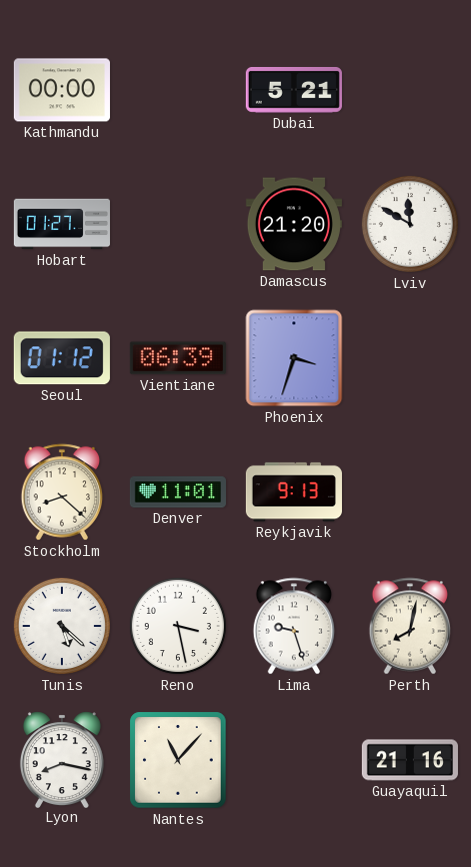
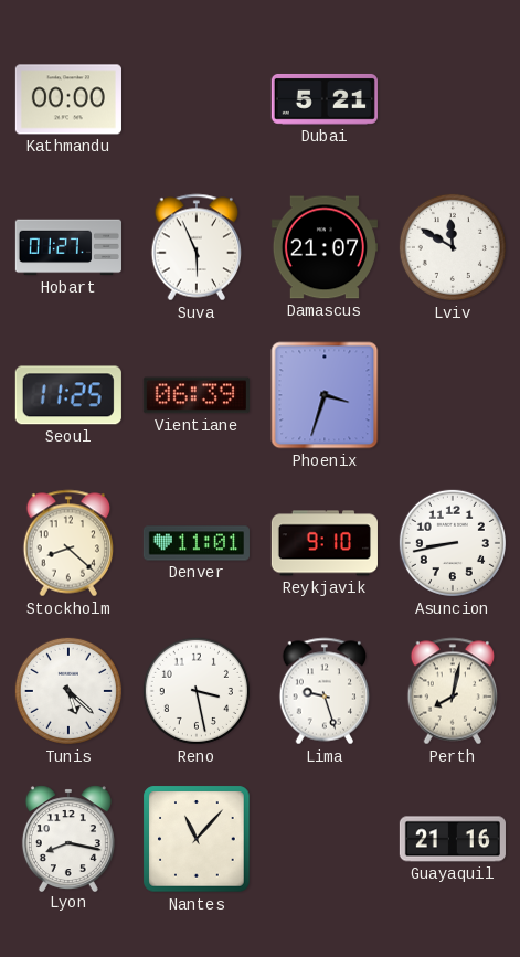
Suva: none -> 5:56 (197, 247)
Damascus: 21:20 -> 21:07 (325, 247)
Seoul: 01:12 -> 11:25 (68, 395)
Reykjavik: 9:13 -> 9:10 (325, 543)
Asuncion: none -> 8:43 (453, 543)
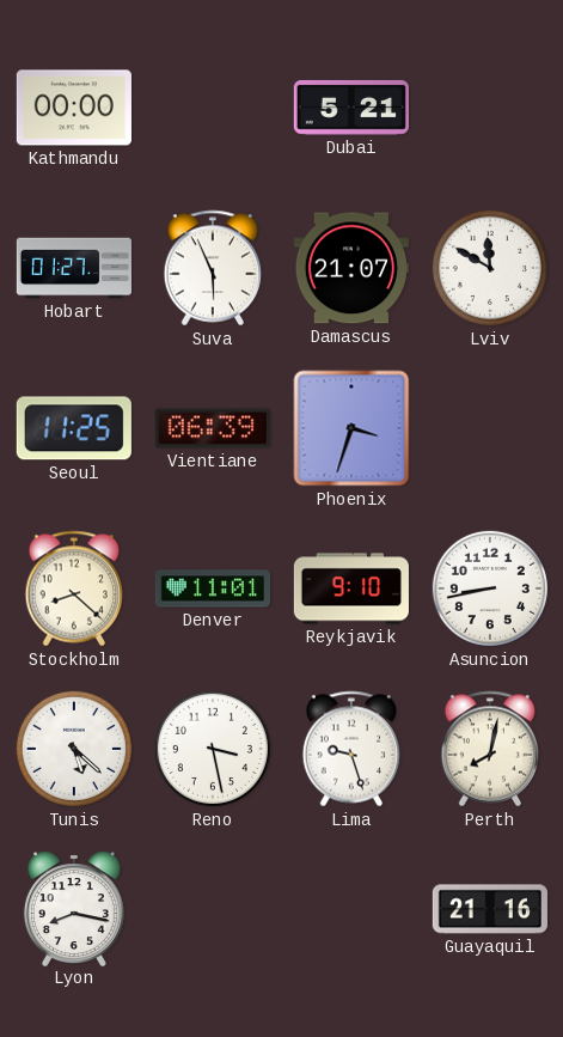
Nantes: 11:07 -> none (197, 839)
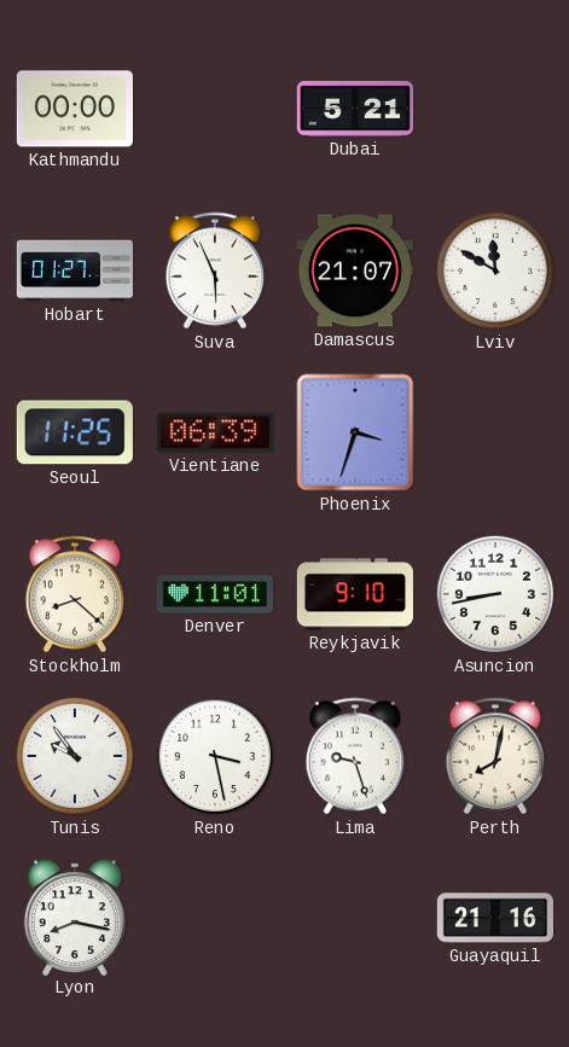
Tunis: 5:22 -> 9:54 (75, 756)
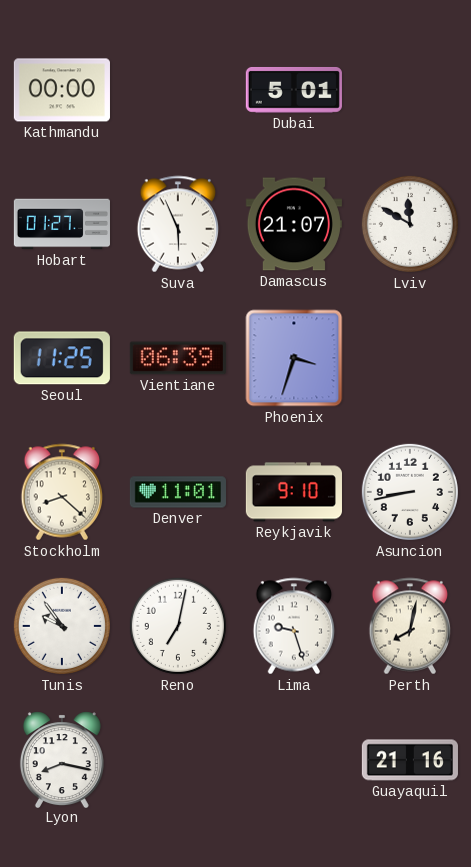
Dubai: 5:21 -> 5:01 (294, 90)
Reno: 3:28 -> 7:02 (178, 626)
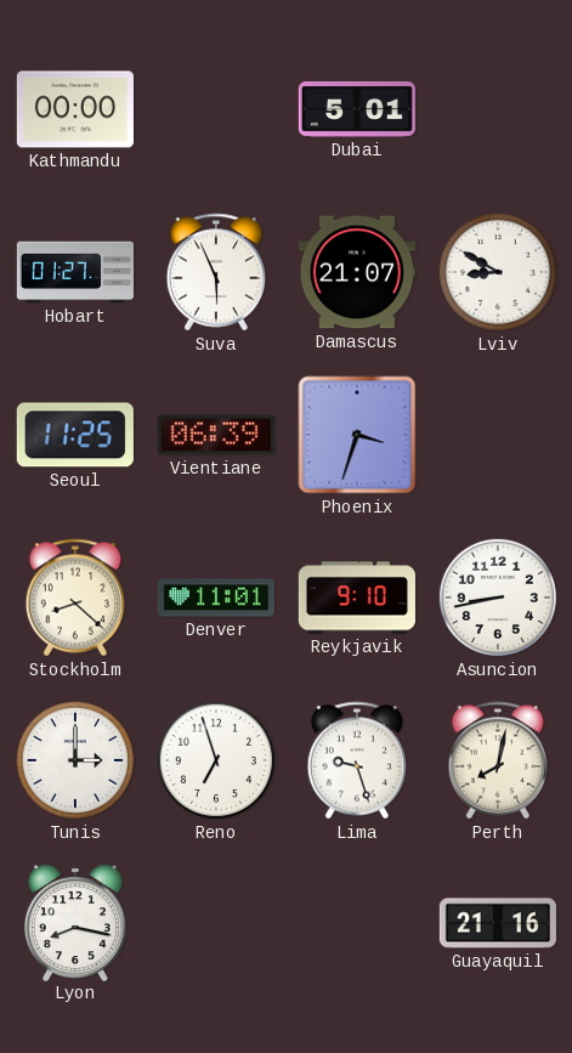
Lviv: 11:50 -> 8:50 (498, 272)
Tunis: 9:54 -> 3:00 (75, 760)
Reno: 7:02 -> 6:57 (216, 760)
